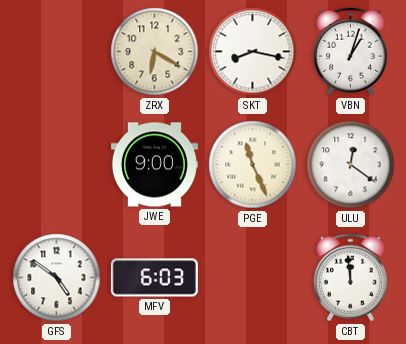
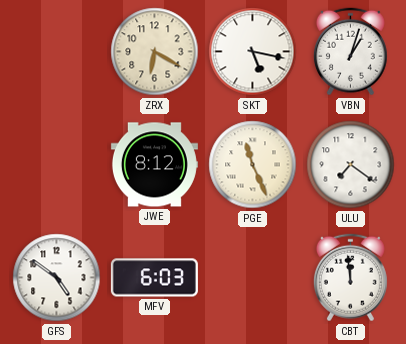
SKT: 8:17 -> 5:17 (253, 52)
JWE: 9:00 -> 8:12 (154, 165)
ULU: 12:21 -> 7:21 (351, 165)
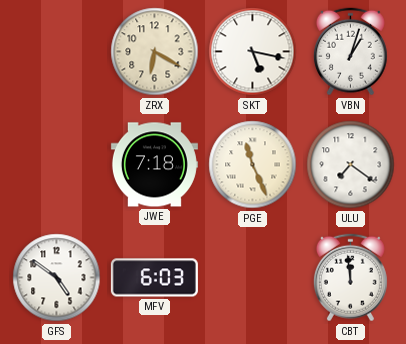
JWE: 8:12 -> 7:18 (154, 165)
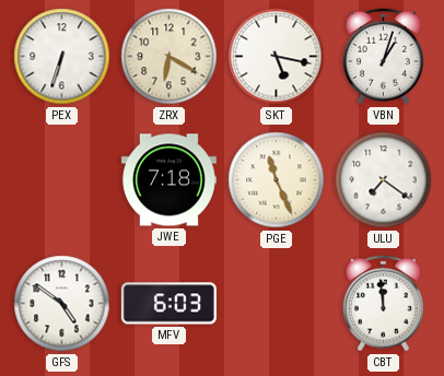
PEX: none -> 6:33 (62, 57)
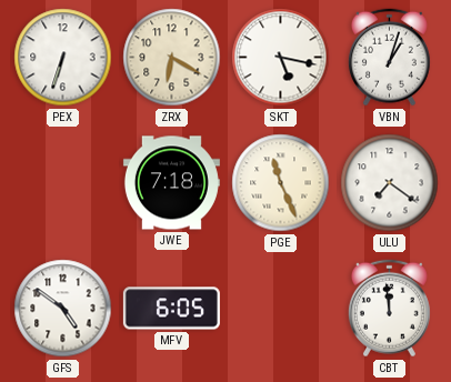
MFV: 6:03 -> 6:05 (171, 309)
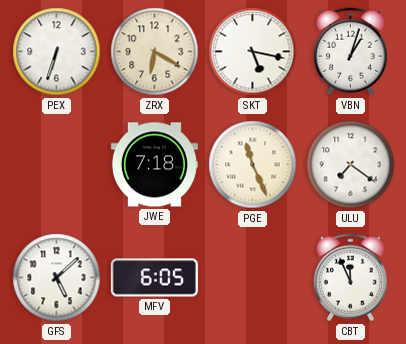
GFS: 4:51 -> 5:08 (57, 278)
CBT: 11:59 -> 11:56 (350, 278)
